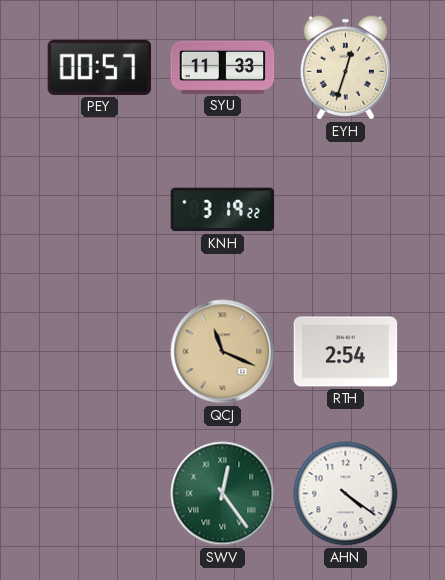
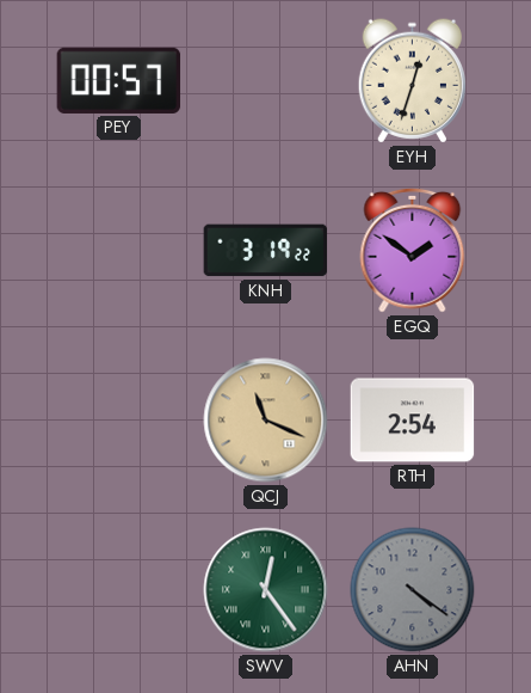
SYU: 11:33 -> none (223, 67)
EGQ: none -> 1:51 (413, 250)
AHN dial: white -> grey (413, 590)
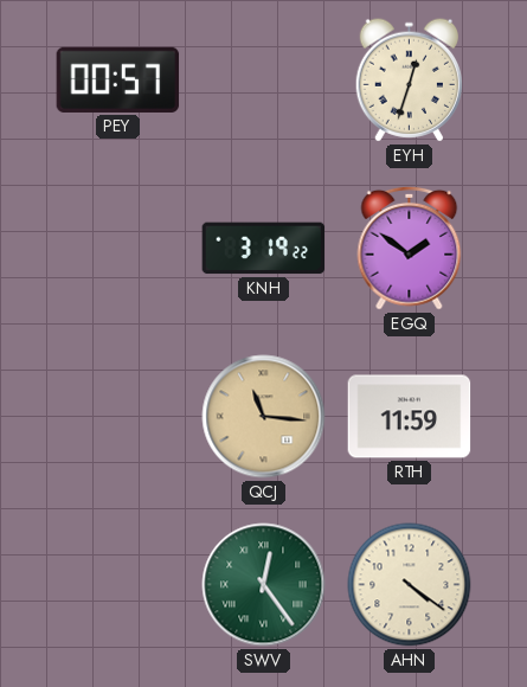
QCJ: 11:19 -> 11:16 (264, 417)
RTH: 2:54 -> 11:59 (410, 417)
AHN dial: grey -> cream (410, 585)
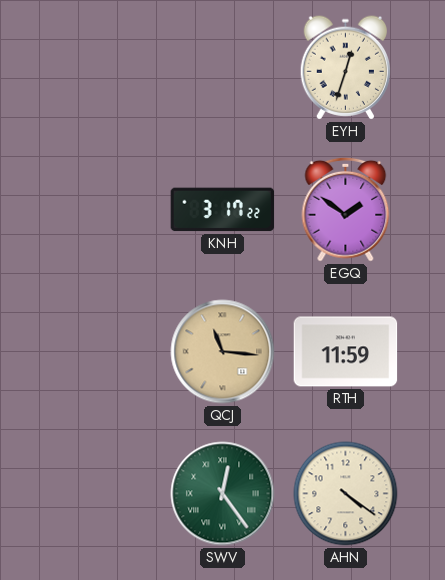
PEY: 00:57 -> none (118, 79)
KNH: 3:19 -> 3:17 (223, 210)
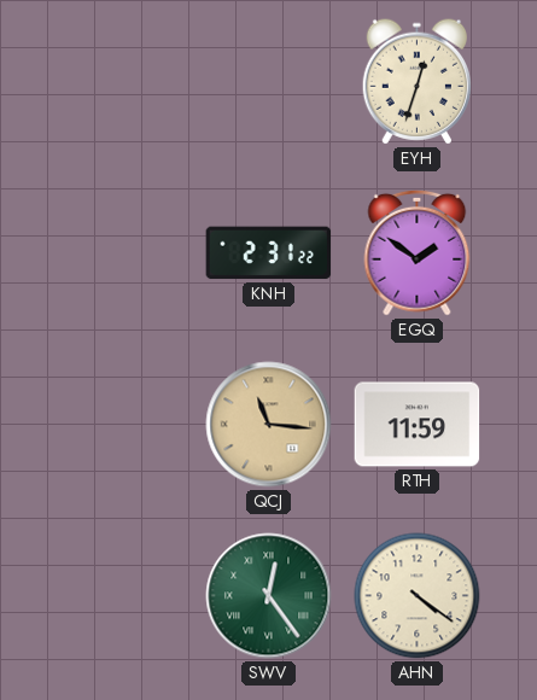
KNH: 3:17 -> 2:31 (269, 253)
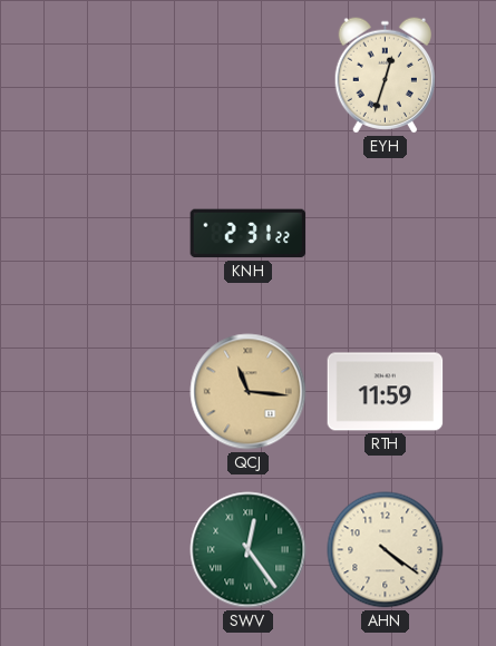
EGQ: 1:51 -> none (418, 252)
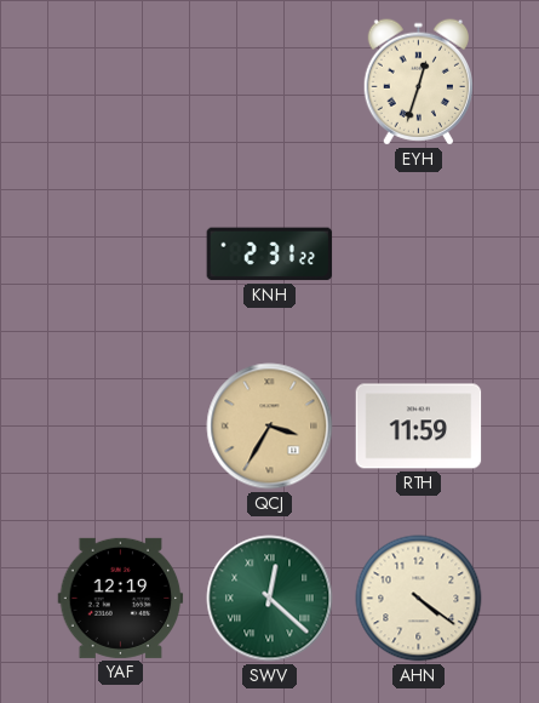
QCJ: 11:16 -> 3:35 (270, 427)
YAF: none -> 12:19 (121, 598)
SWV: 12:24 -> 12:22 (270, 599)
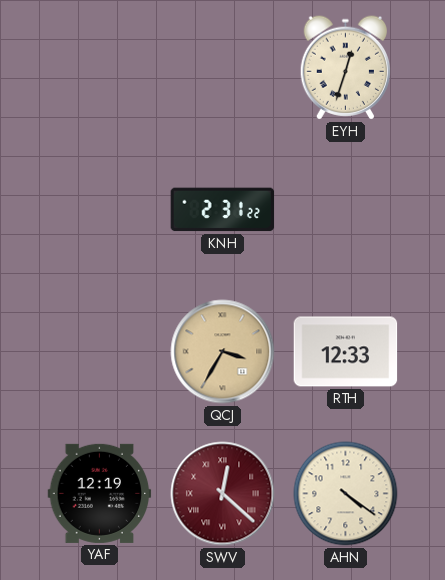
RTH: 11:59 -> 12:33 (346, 352)
SWV dial: green -> burgundy (223, 494)
